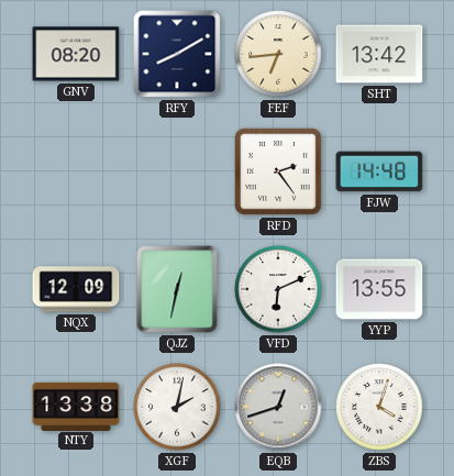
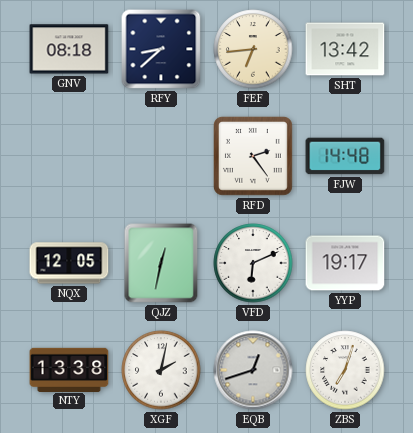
GNV: 08:20 -> 08:18 (69, 49)
RFY: 8:10 -> 8:38 (161, 49)
NQX: 12:09 -> 12:05 (69, 263)
YYP: 13:55 -> 19:17 (345, 263)
ZBS: 4:03 -> 7:03 (345, 370)
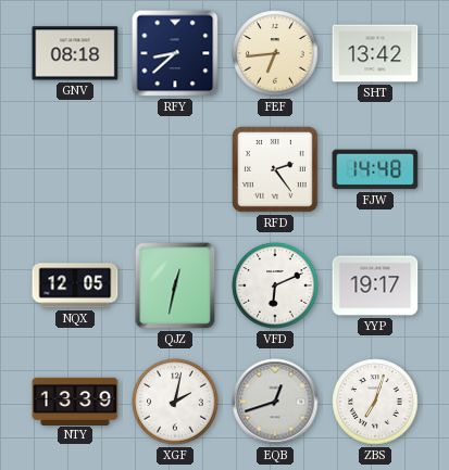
NTY: 13:38 -> 13:39 (75, 401)
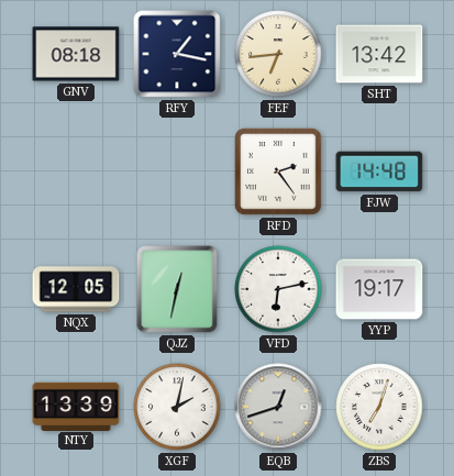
RFY: 8:38 -> 1:17 (177, 54)
VFD: 6:11 -> 6:13 (278, 289)
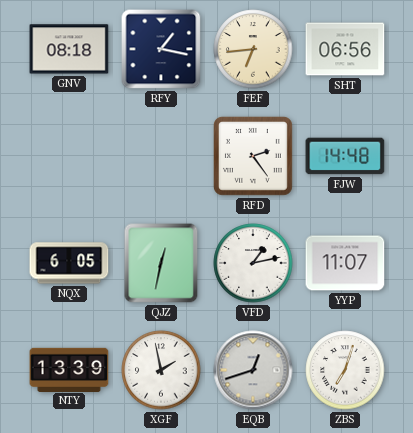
SHT: 13:42 -> 06:56 (345, 49)
NQX: 12:05 -> 6:05 (69, 263)
VFD: 6:13 -> 1:13 (253, 263)
YYP: 19:17 -> 11:07 (345, 263)
XGF: 2:02 -> 1:58 (161, 370)
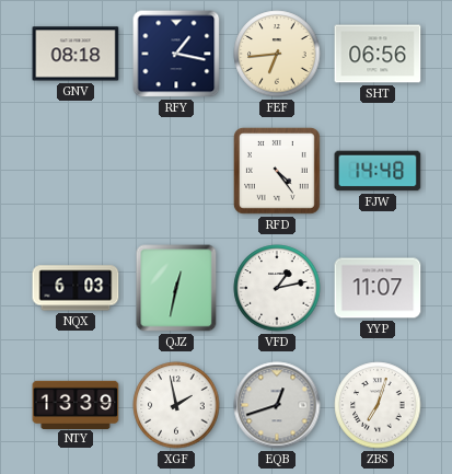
RFD: 2:24 -> 4:24 (277, 171)
NQX: 6:05 -> 6:03 (76, 288)
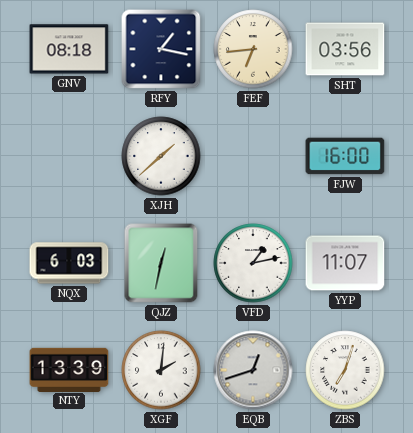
SHT: 06:56 -> 03:56 (345, 49)
XJH: none -> 1:38 (161, 156)
RFD: 4:24 -> none (277, 171)
FJW: 14:48 -> 16:00 (345, 156)
XGF: 1:58 -> 2:01 (161, 370)
